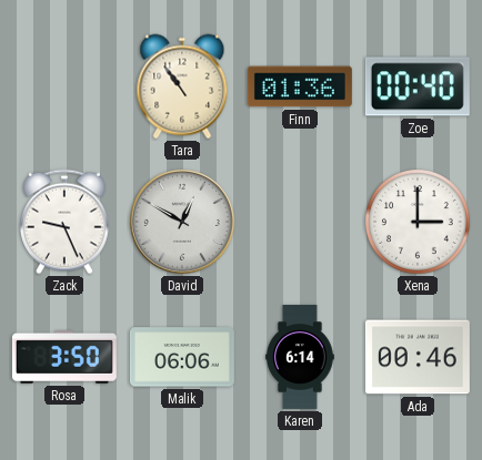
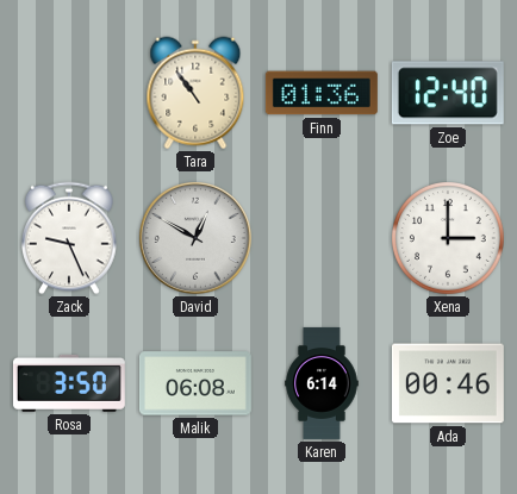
Zoe: 00:40 -> 12:40 (448, 93)
Malik: 06:06 -> 06:08 (195, 383)
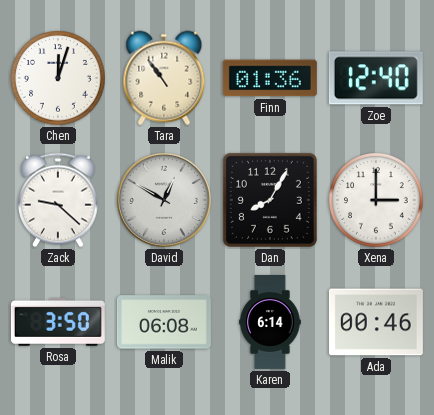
Chen: none -> 12:03 (58, 78)
Zack: 9:26 -> 9:22 (59, 200)
Dan: none -> 8:05 (270, 200)
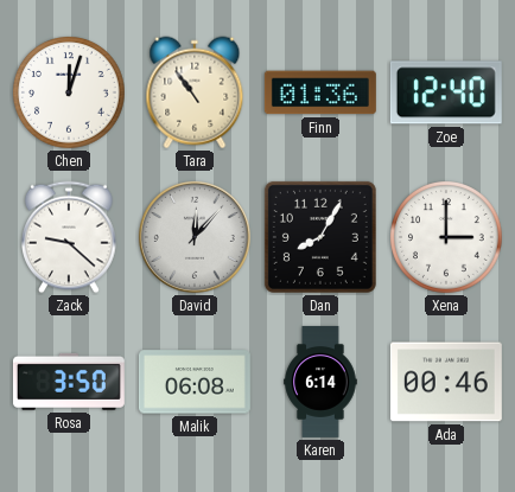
David: 12:50 -> 12:07 (195, 237)
